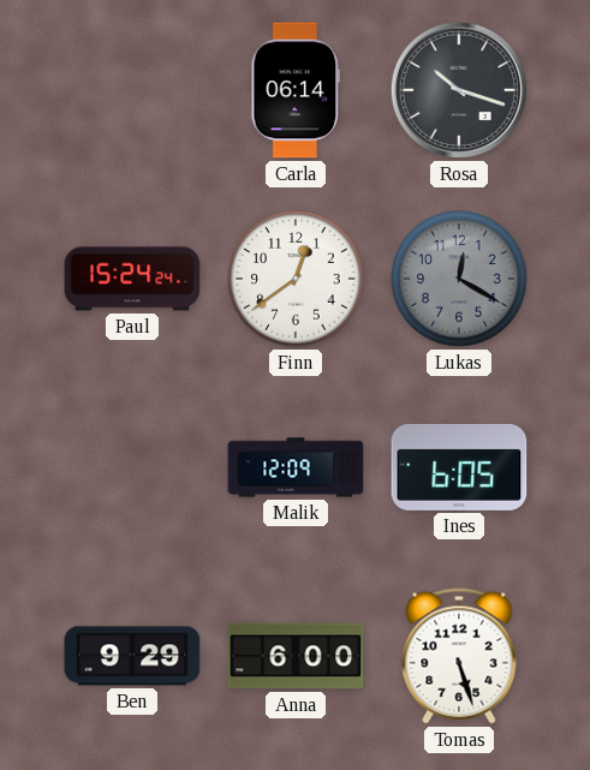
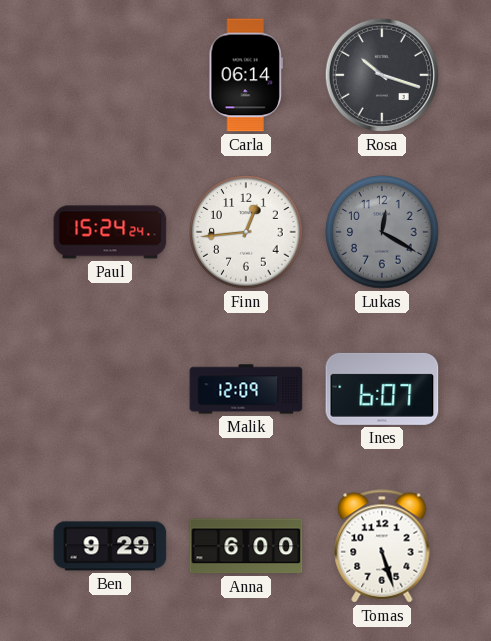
Finn: 12:39 -> 12:44 (246, 232)
Ines: 6:05 -> 6:07 (382, 389)
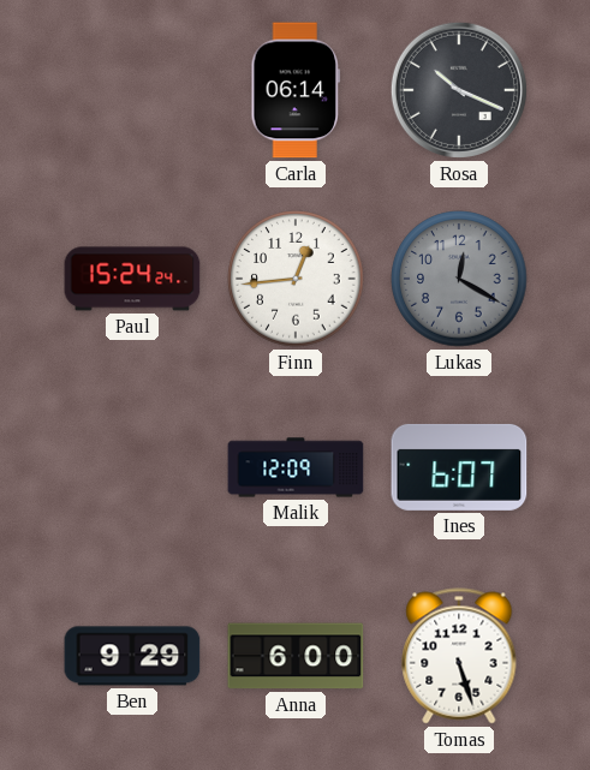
Rosa: 10:18 -> 10:19 (459, 90)
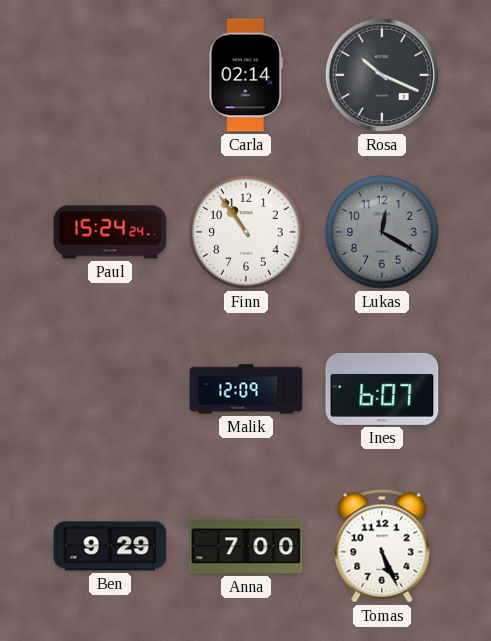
Carla: 06:14 -> 02:14 (246, 75)
Finn: 12:44 -> 10:54 (246, 232)
Anna: 6:00 -> 7:00 (246, 546)
Tomas: 5:27 -> 5:26 (382, 546)
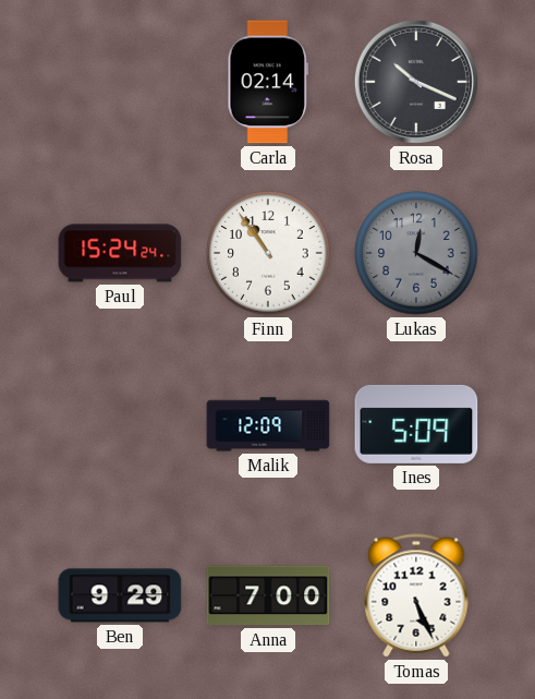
Ines: 6:07 -> 5:09 (416, 424)
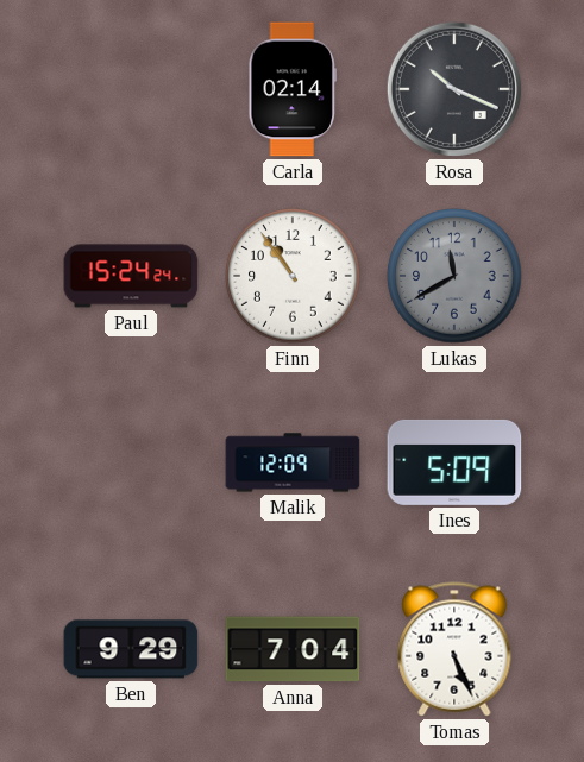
Lukas: 12:20 -> 11:40 (454, 276)
Anna: 7:00 -> 7:04 (293, 649)
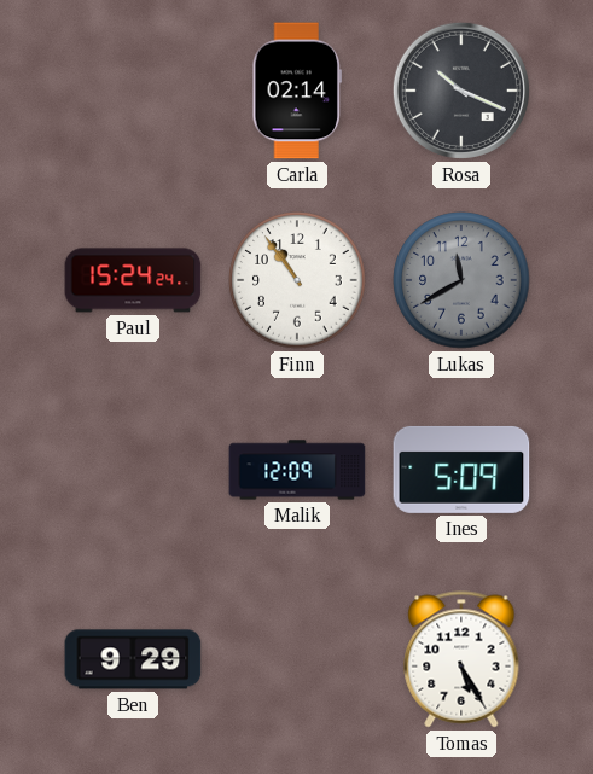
Anna: 7:04 -> none (293, 649)
Tomas: 5:26 -> 5:25 (461, 659)
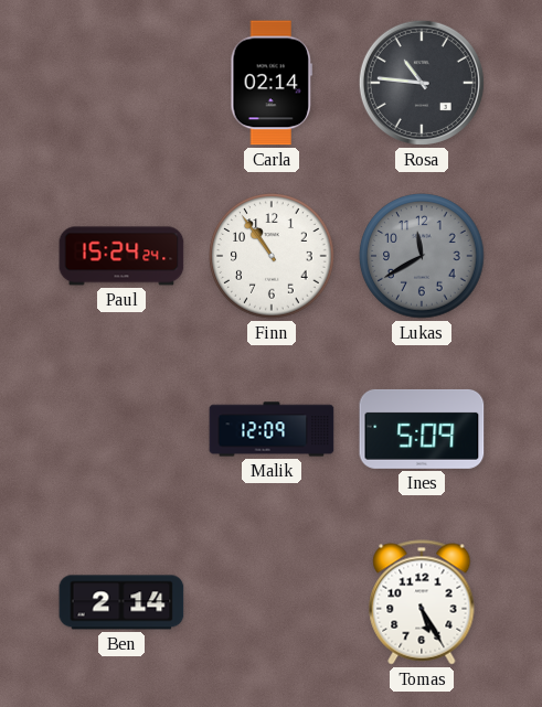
Rosa: 10:19 -> 10:46 (422, 83)
Ben: 9:29 -> 2:14 (121, 602)
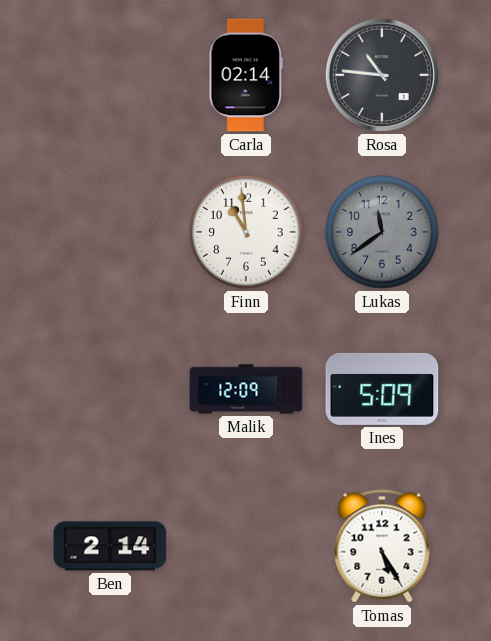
Paul: 15:24 -> none (121, 256)
Finn: 10:54 -> 10:59 (246, 232)
Lukas: 11:40 -> 11:39 (382, 232)
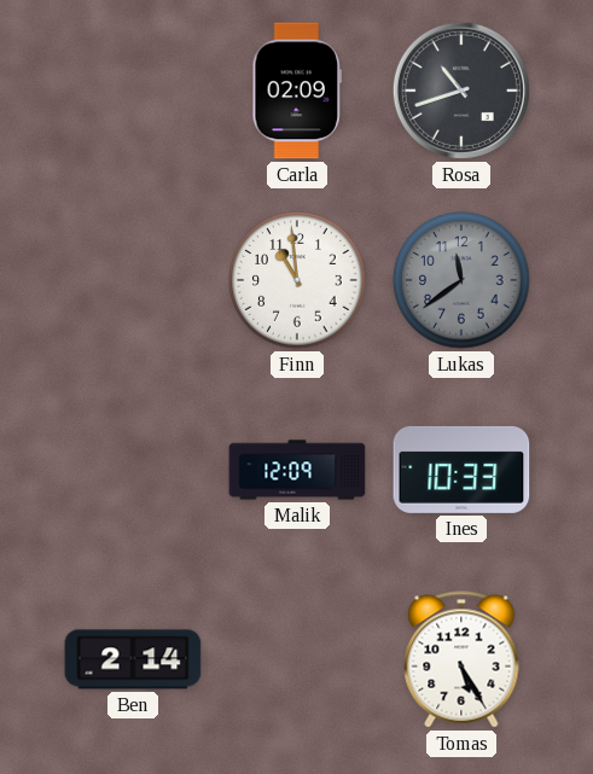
Carla: 02:14 -> 02:09 (297, 91)
Rosa: 10:46 -> 10:42 (461, 91)
Ines: 5:09 -> 10:33 (461, 470)
